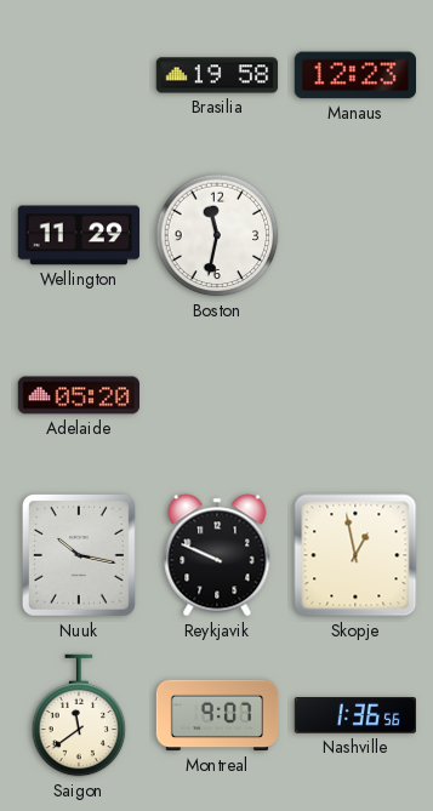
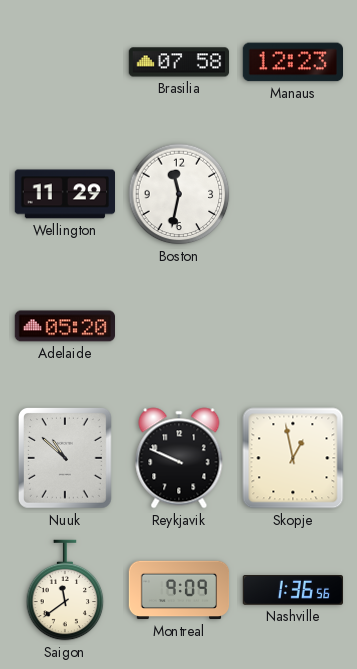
Brasilia: 19:58 -> 07:58 (179, 62)
Nuuk: 10:17 -> 10:52 (65, 458)
Montreal: 9:07 -> 9:09 (179, 590)
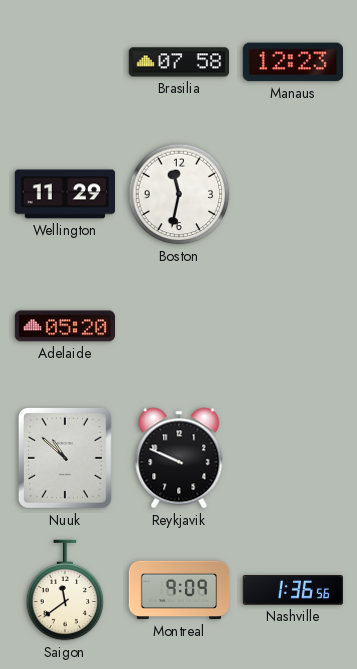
Skopje: 12:58 -> none (293, 458)
